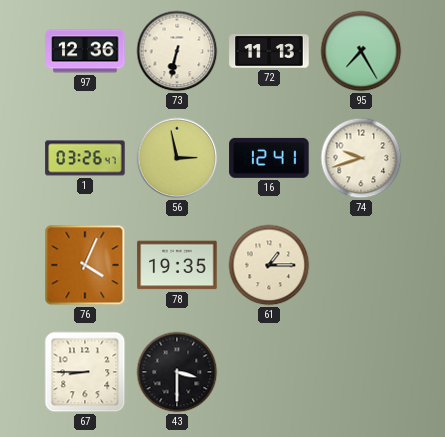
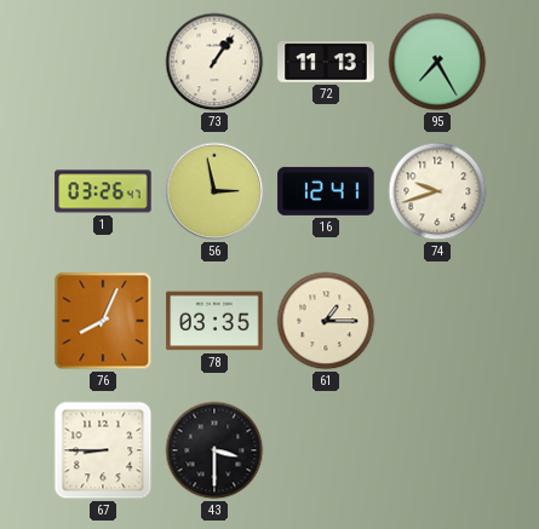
97: 12:36 -> none (85, 51)
73: 6:32 -> 1:06 (214, 62)
76: 4:04 -> 8:04 (103, 321)
78: 19:35 -> 03:35 (214, 321)
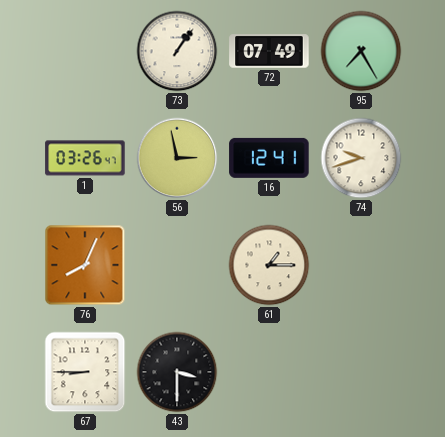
72: 11:13 -> 07:49 (269, 51)
78: 03:35 -> none (214, 321)
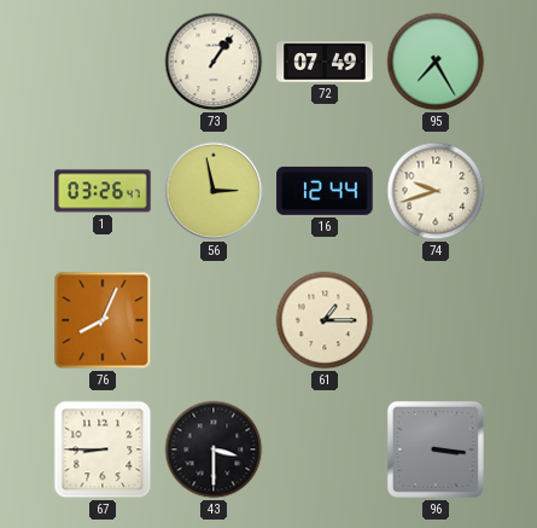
16: 12:41 -> 12:44 (325, 191)
96: none -> 3:16 (436, 449)
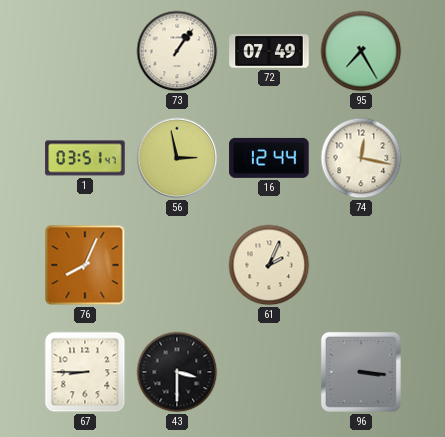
1: 03:26 -> 03:51 (85, 158)
74: 9:42 -> 12:17 (361, 158)
61: 1:15 -> 2:04 (269, 265)
